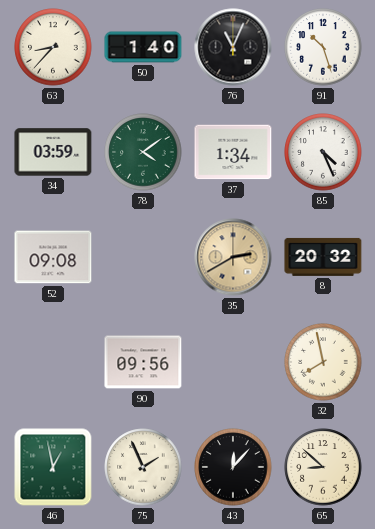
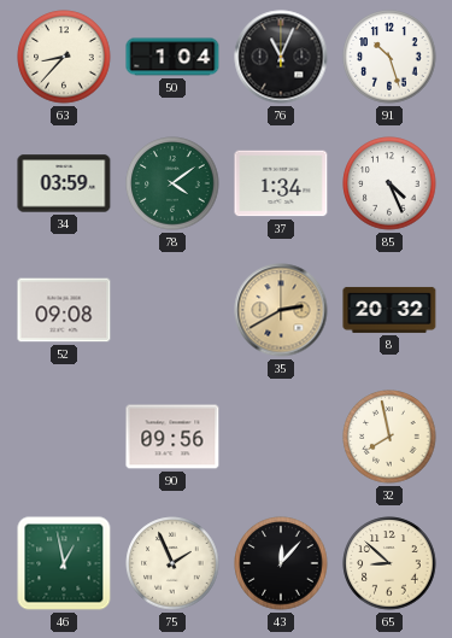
50: 1:40 -> 1:04 (172, 57)
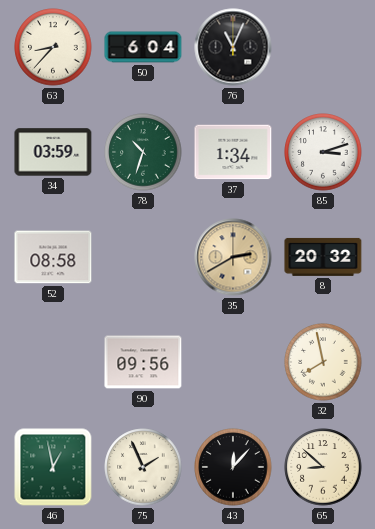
50: 1:04 -> 6:04 (143, 47)
91: 10:27 -> none (389, 57)
78: 4:09 -> 10:33 (143, 152)
85: 4:26 -> 3:12 (323, 152)
52: 09:08 -> 08:58 (53, 257)
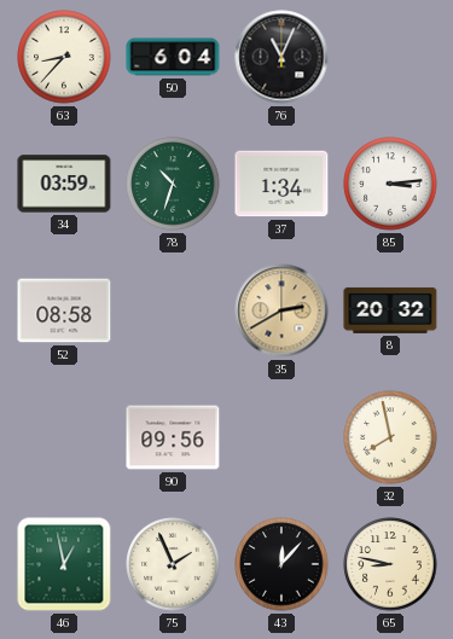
85: 3:12 -> 3:14 (390, 184)
65: 8:52 -> 8:47 (390, 564)
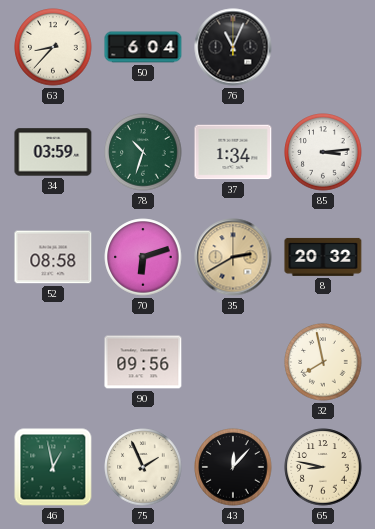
70: none -> 6:12 (143, 257)
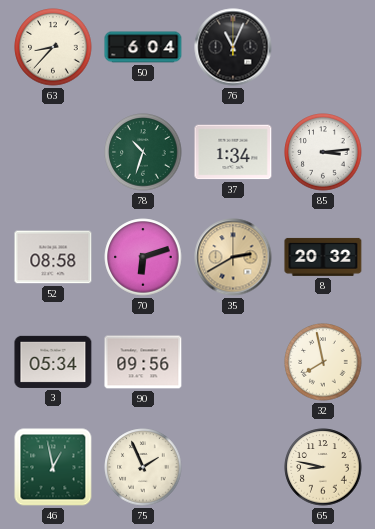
34: 03:59 -> none (53, 152)
3: none -> 05:34 (53, 362)
43: 12:07 -> none (233, 467)
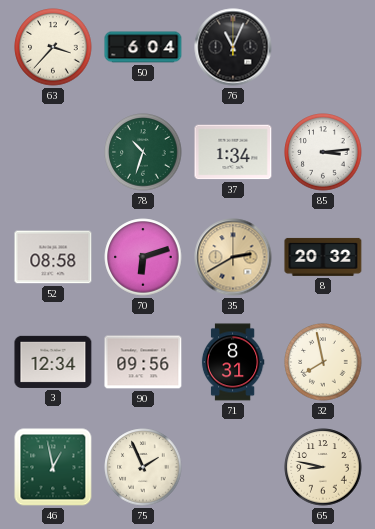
63: 8:37 -> 3:37 (53, 47)
3: 05:34 -> 12:34 (53, 362)
71: none -> 8:31 (233, 362)
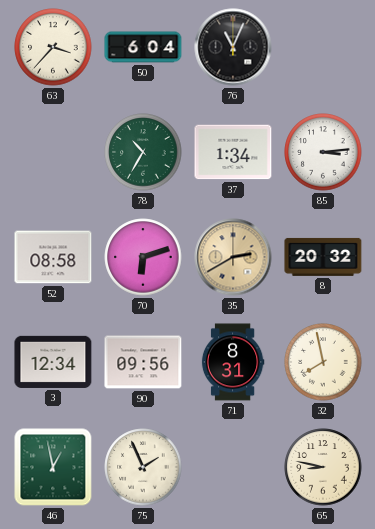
78: 10:33 -> 10:35 (143, 152)
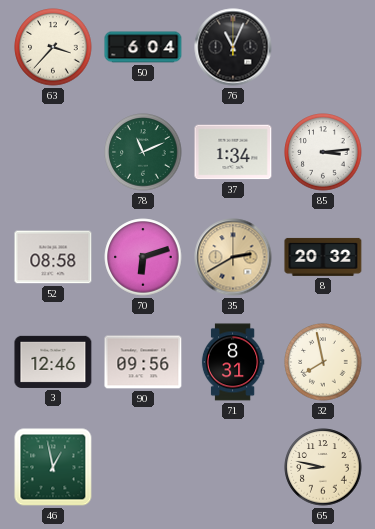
78: 10:35 -> 11:11 (143, 152)
3: 12:34 -> 12:46 (53, 362)
75: 1:56 -> none (143, 467)
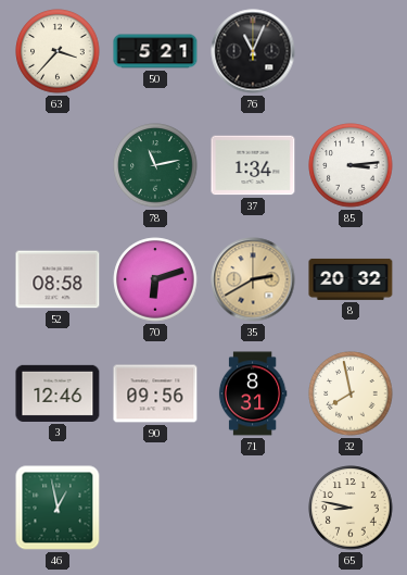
50: 6:04 -> 5:21 (155, 51)
78: 11:11 -> 11:13 (155, 165)
